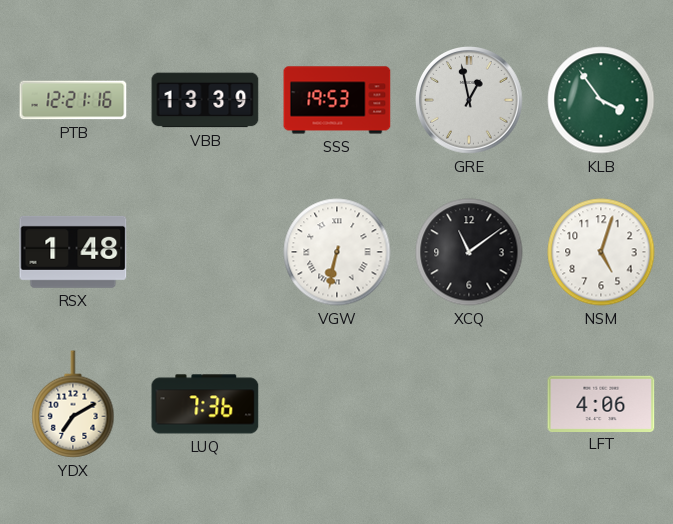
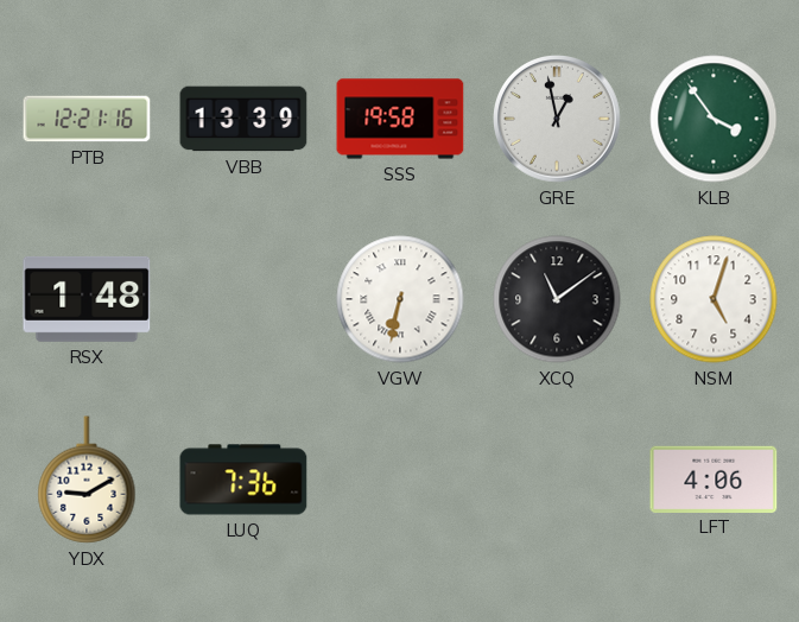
SSS: 19:53 -> 19:58 (400, 119)
YDX: 7:10 -> 9:10 (87, 480)
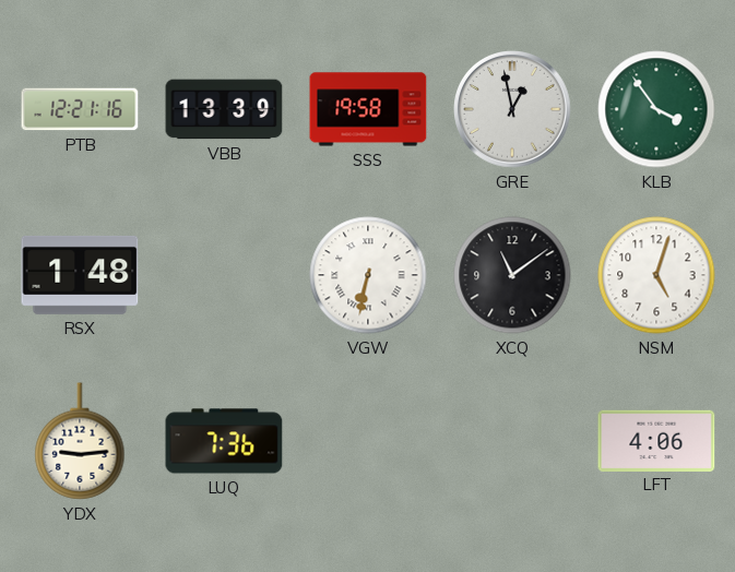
YDX: 9:10 -> 9:14 (80, 441)
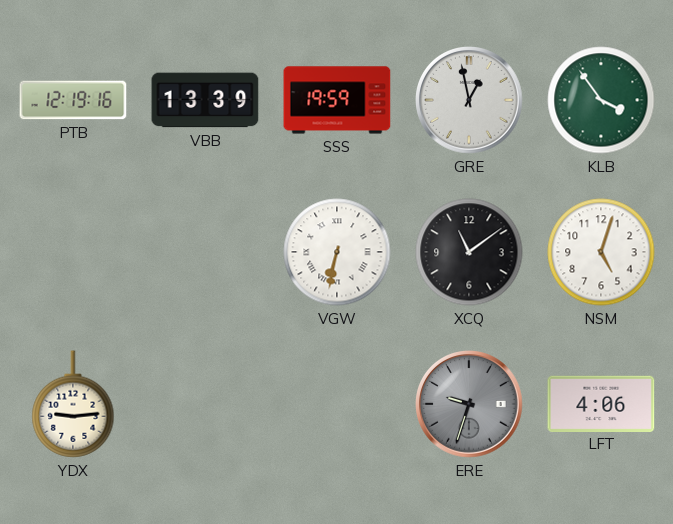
PTB: 12:21 -> 12:19 (73, 100)
SSS: 19:58 -> 19:59 (337, 100)
RSX: 1:48 -> none (80, 275)
LUQ: 7:36 -> none (224, 441)
ERE: none -> 9:33 (470, 405)
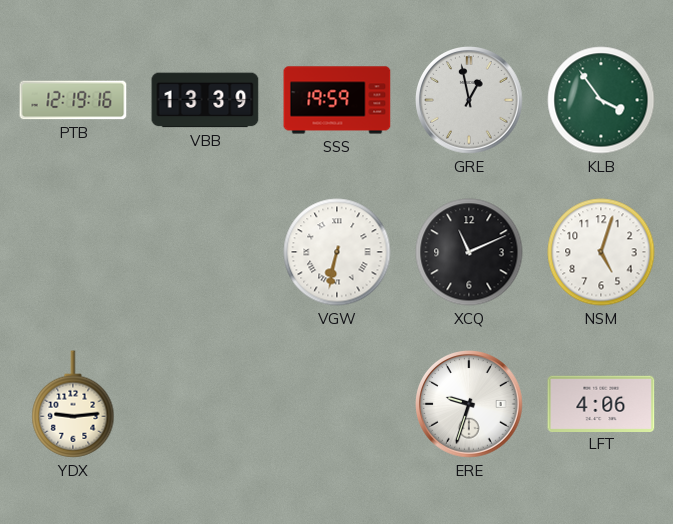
XCQ: 11:09 -> 11:11 (469, 252)
ERE dial: grey -> white (470, 405)
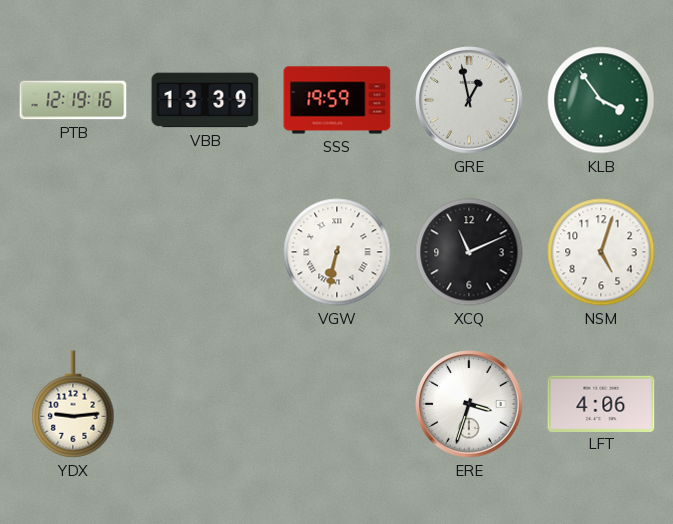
ERE: 9:33 -> 3:33 (470, 405)
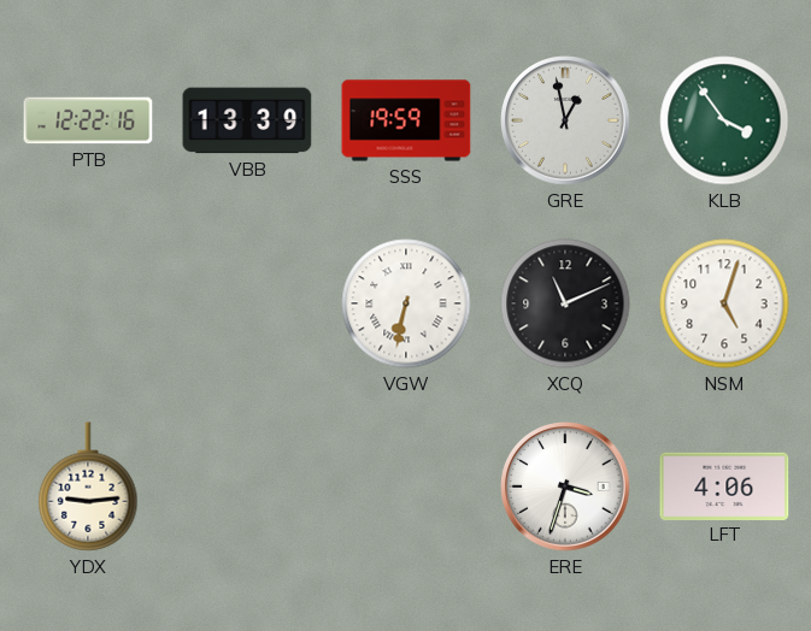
PTB: 12:19 -> 12:22 (88, 120)
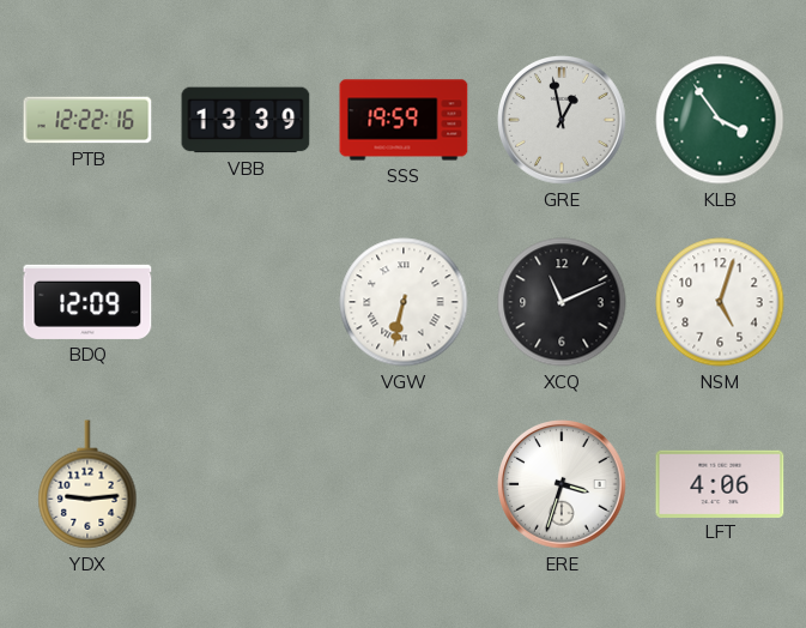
BDQ: none -> 12:09 (87, 302)
